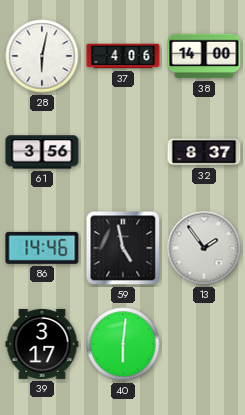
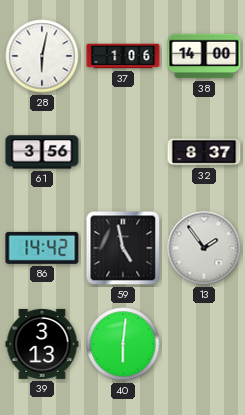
37: 4:06 -> 1:06 (123, 56)
86: 14:46 -> 14:42 (42, 248)
39: 3:17 -> 3:13 (42, 344)
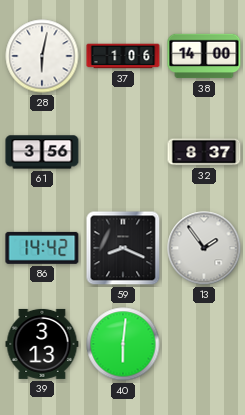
59: 4:58 -> 8:19 (123, 248)
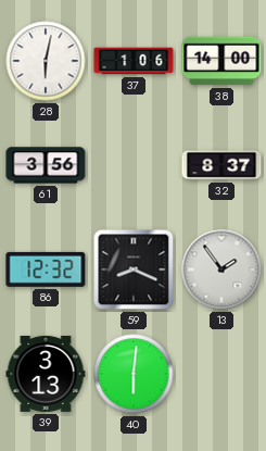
86: 14:42 -> 12:32 (46, 270)
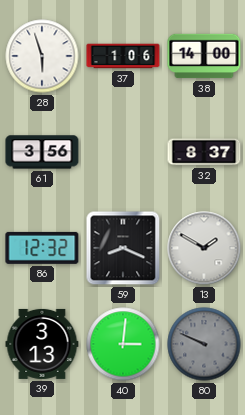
28: 6:02 -> 5:57 (42, 56)
13: 1:54 -> 1:50 (204, 248)
40: 6:01 -> 3:01 (123, 344)
80: none -> 9:49 (204, 344)
